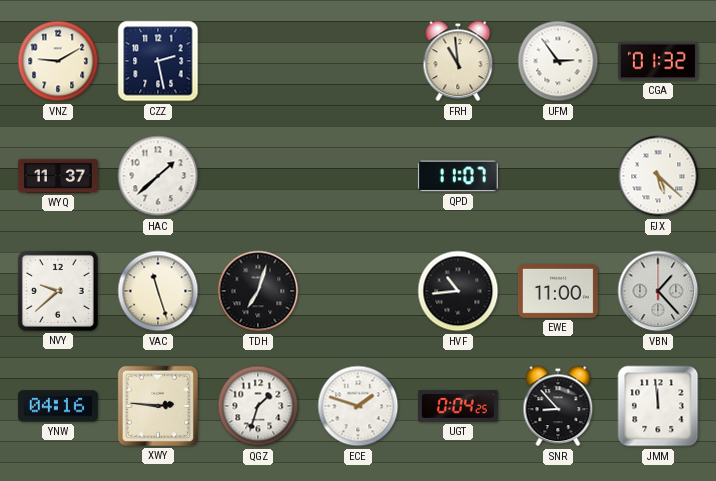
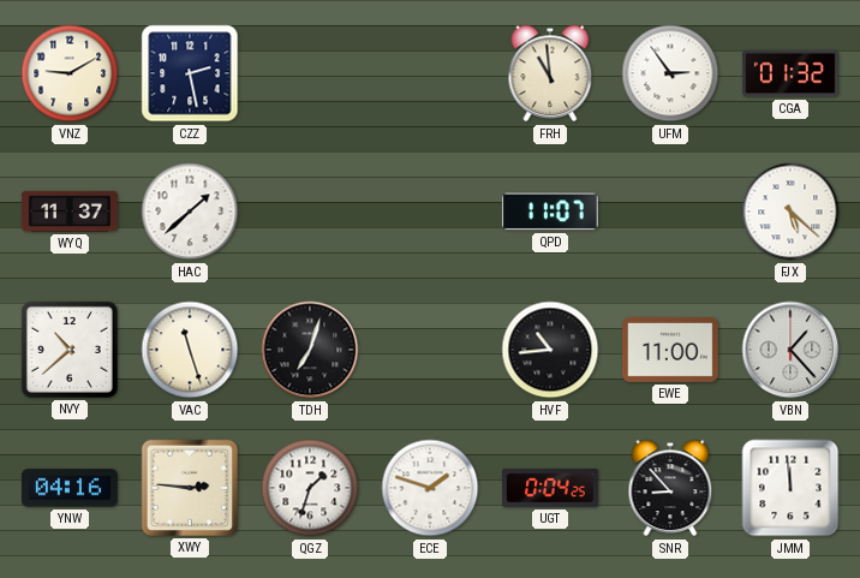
NVY: 9:38 -> 10:38 (70, 350)
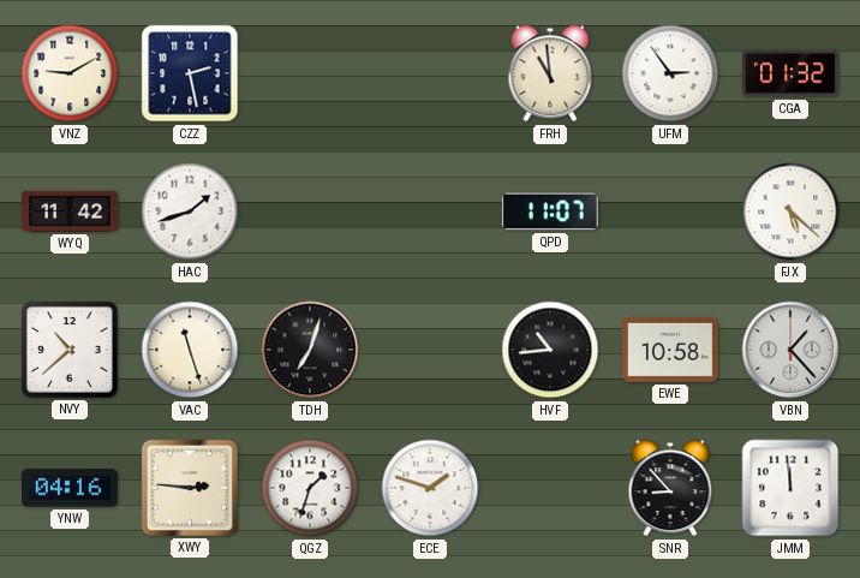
WYQ: 11:37 -> 11:42 (71, 211)
HAC: 1:38 -> 1:42 (190, 211)
EWE: 11:00 -> 10:58 (670, 350)
UGT: 0:04 -> none (550, 488)
